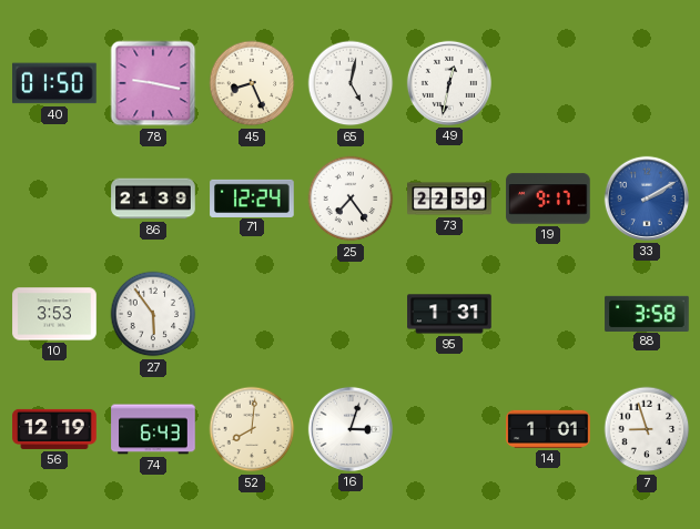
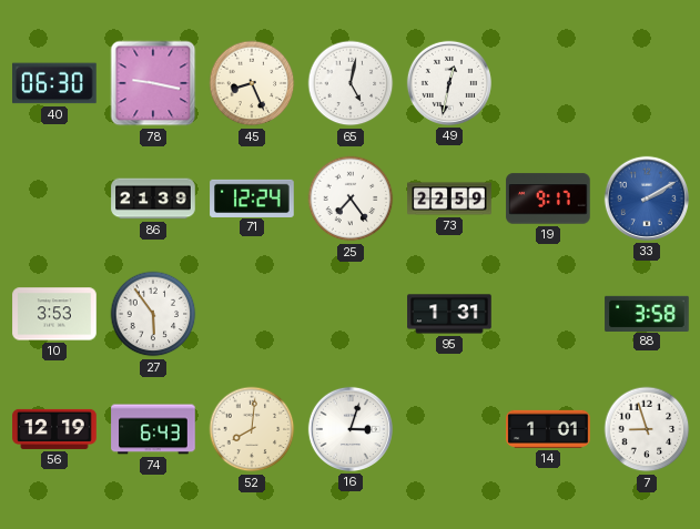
40: 01:50 -> 06:30 (54, 83)
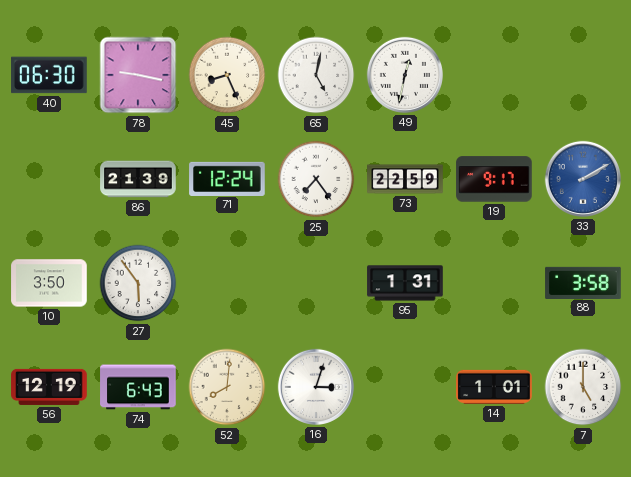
10: 3:53 -> 3:50 (49, 283)
7: 8:57 -> 5:00 (583, 387)
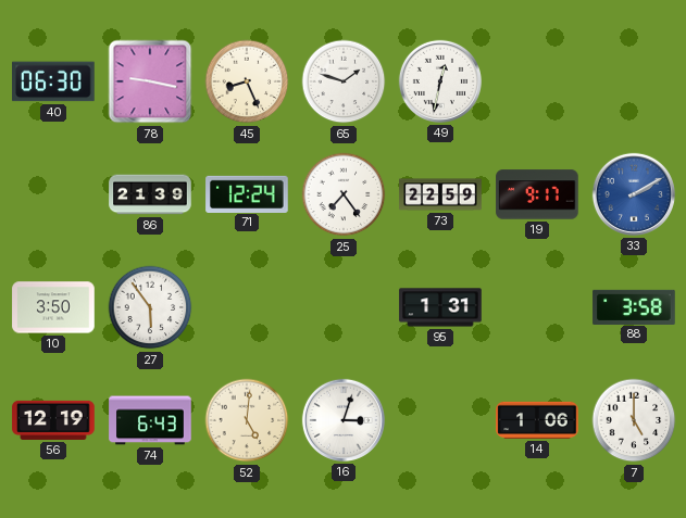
65: 5:02 -> 1:48 (344, 81)
52: 8:01 -> 5:01 (247, 420)
14: 1:01 -> 1:06 (537, 420)
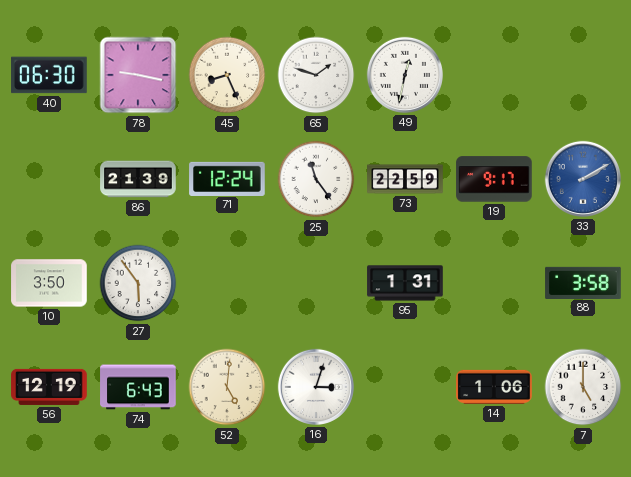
25: 7:24 -> 11:24 (316, 179)
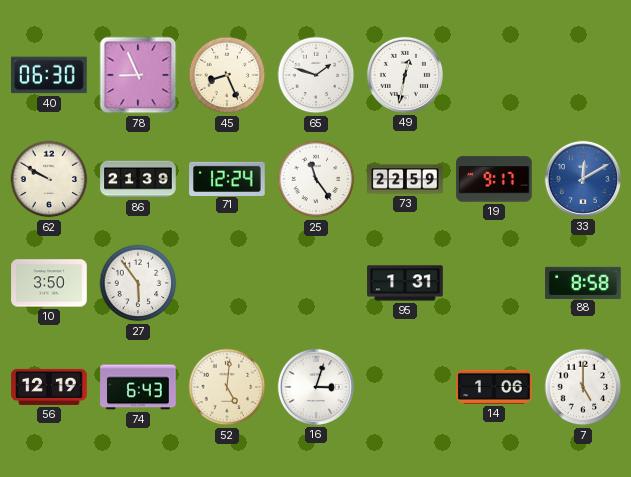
78: 9:17 -> 8:56 (138, 75)
62: none -> 9:50 (49, 179)
33: 2:10 -> 12:10 (583, 179)
88: 3:58 -> 8:58 (583, 282)
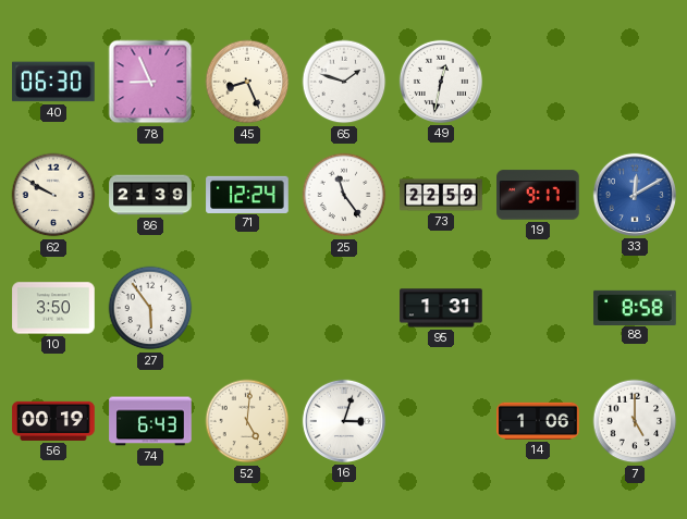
56: 12:19 -> 00:19 (53, 421)
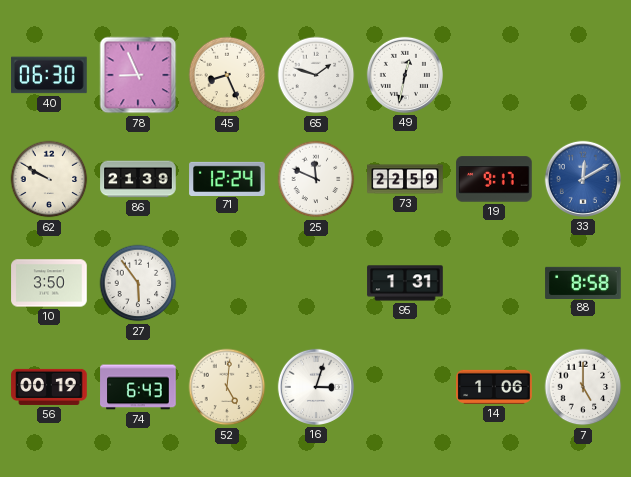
25: 11:24 -> 11:49 (316, 179)
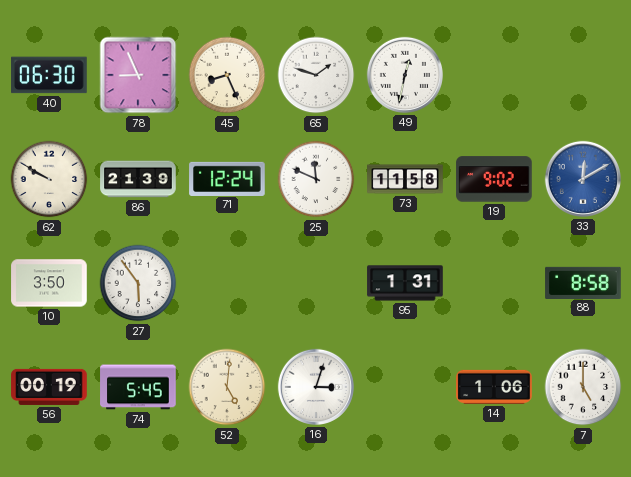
73: 22:59 -> 11:58 (405, 179)
19: 9:17 -> 9:02 (494, 179)
74: 6:43 -> 5:45 (138, 387)
